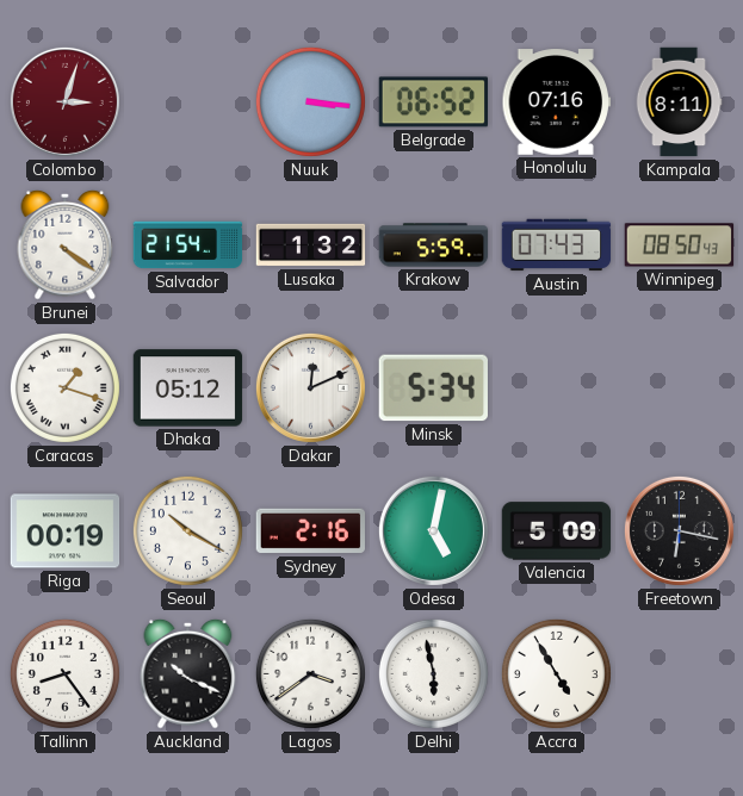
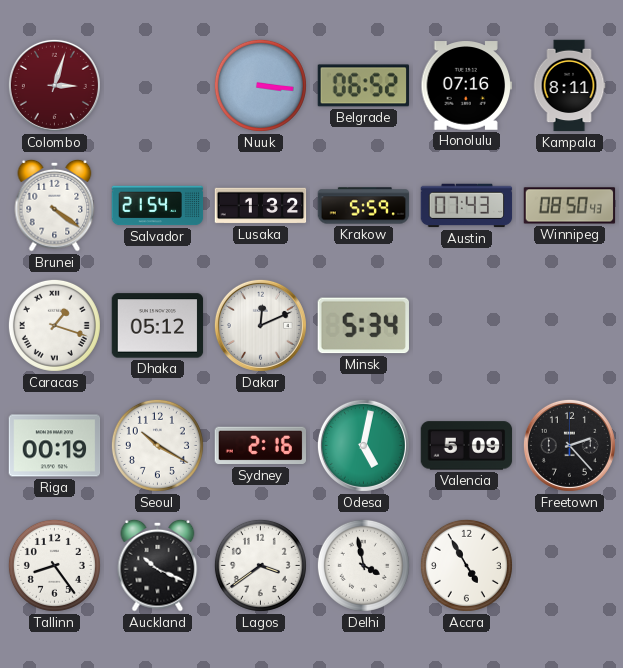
Freetown: 6:17 -> 2:23 (569, 445)
Delhi: 5:58 -> 3:58 (363, 565)
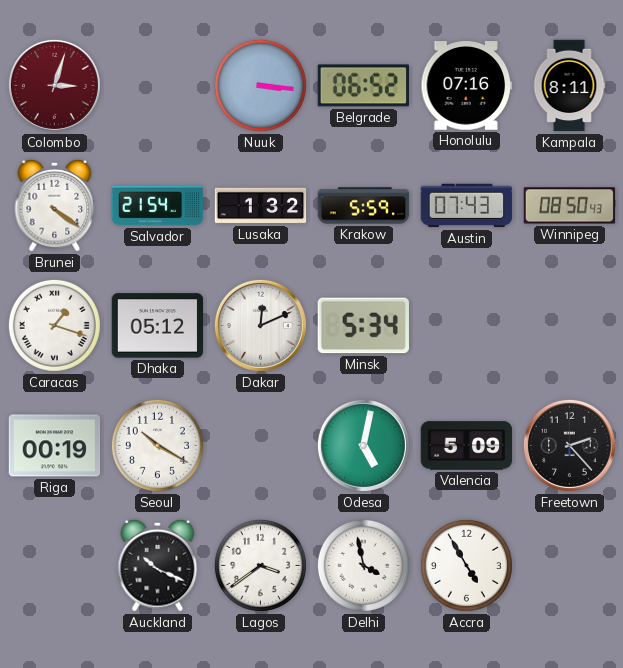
Sydney: 2:16 -> none (261, 446)
Tallinn: 8:24 -> none (54, 565)
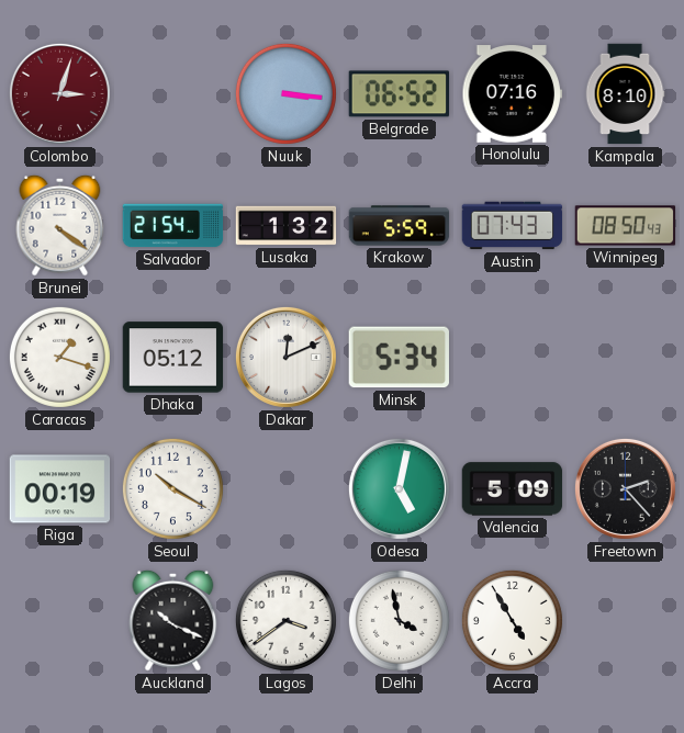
Kampala: 8:11 -> 8:10 (625, 94)
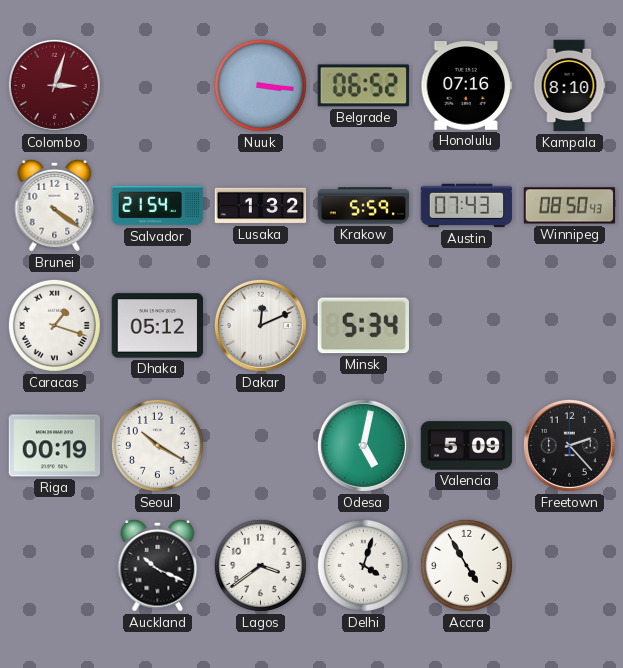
Delhi: 3:58 -> 4:03 (363, 565)
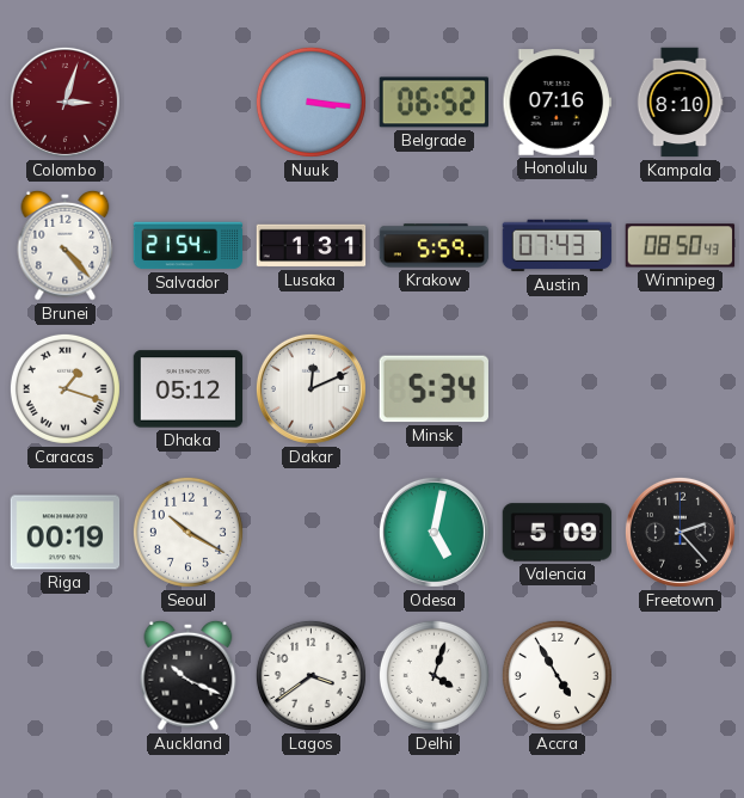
Brunei: 4:21 -> 4:23 (66, 245)
Lusaka: 1:32 -> 1:31 (312, 246)
